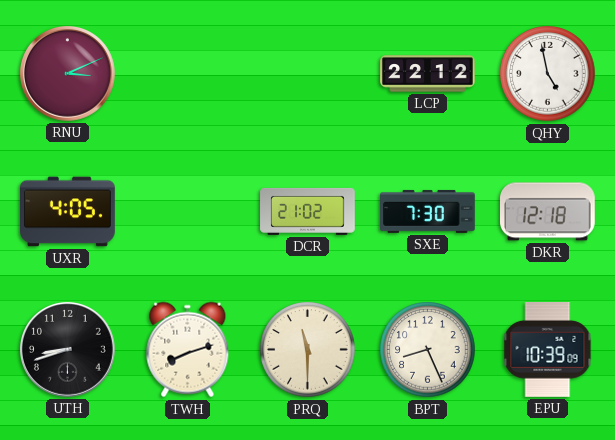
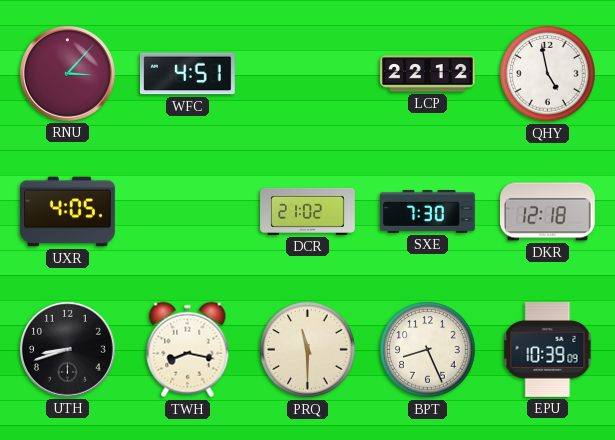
RNU: 3:11 -> 3:07 (68, 74)
WFC: none -> 4:51 (188, 74)
TWH: 8:12 -> 8:17 (188, 350)
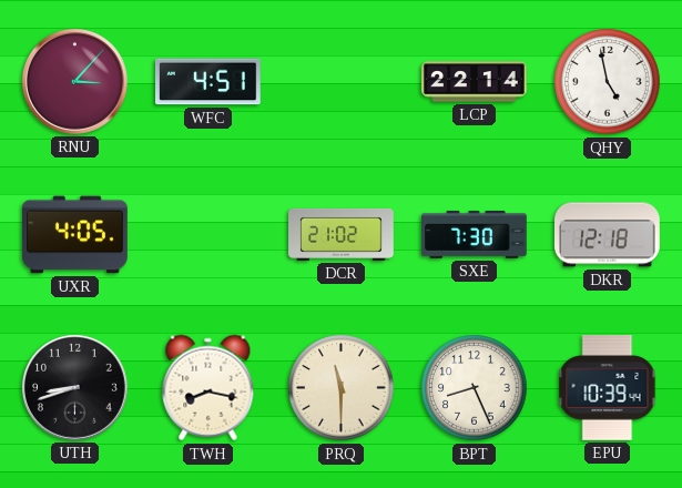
LCP: 22:12 -> 22:14 (475, 82)
EPU: 10:39:09 -> 10:39:44 (608, 388)
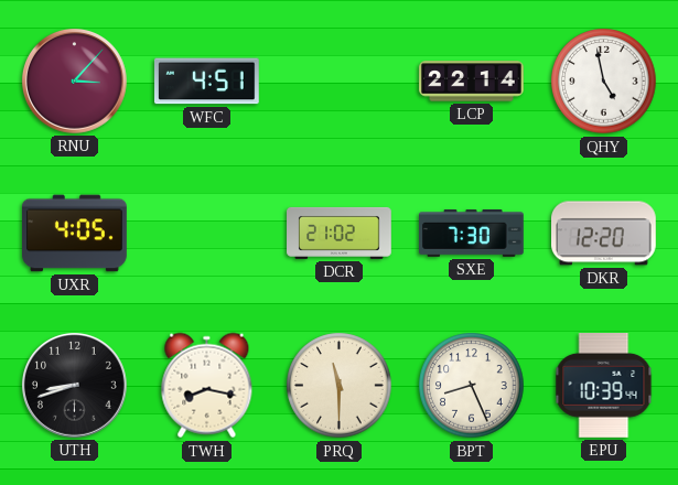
DKR: 12:18 -> 12:20 (604, 234)
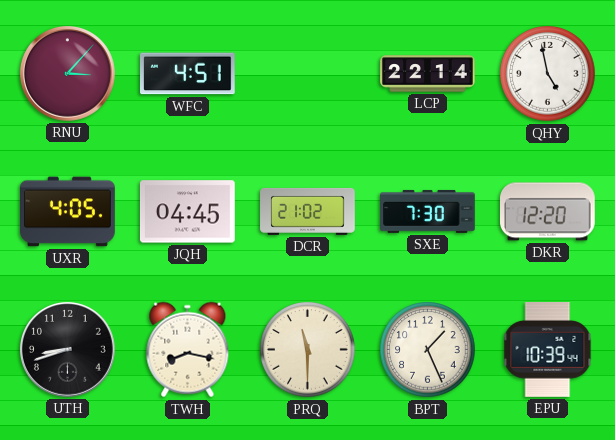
JQH: none -> 04:45 (188, 212)
BPT: 8:26 -> 1:26 (428, 350)
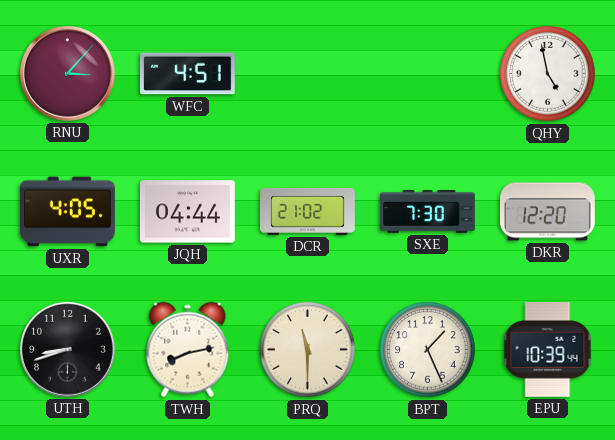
LCP: 22:14 -> none (428, 74)
JQH: 04:45 -> 04:44 (188, 212)
TWH: 8:17 -> 8:13 (188, 350)
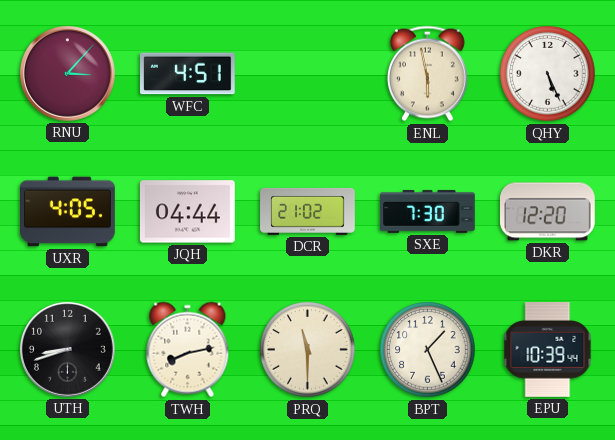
ENL: none -> 5:58 (427, 74)
QHY: 4:58 -> 5:26 (548, 74)
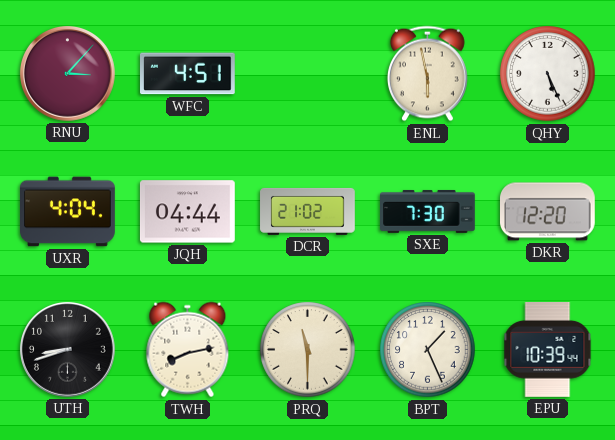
UXR: 4:05 -> 4:04 (68, 212)
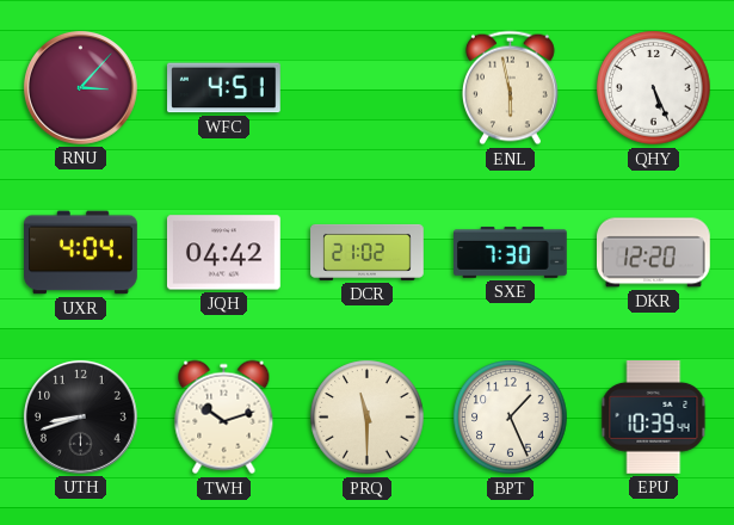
JQH: 04:44 -> 04:42 (224, 253)
TWH: 8:13 -> 10:12 (224, 418)
